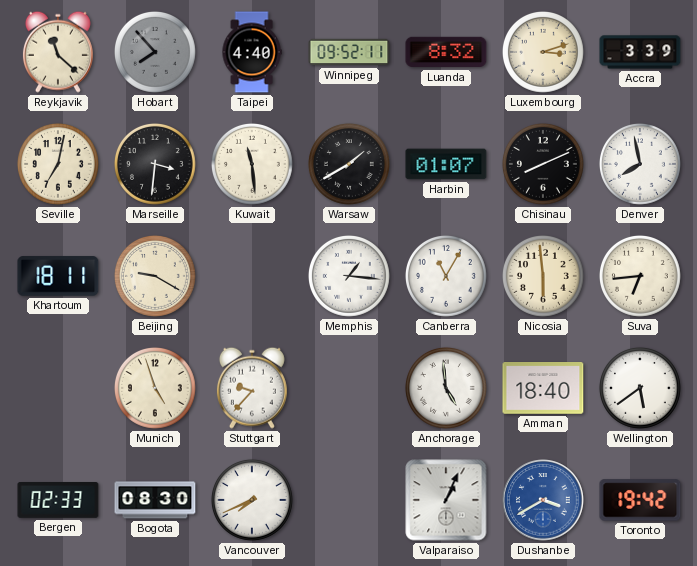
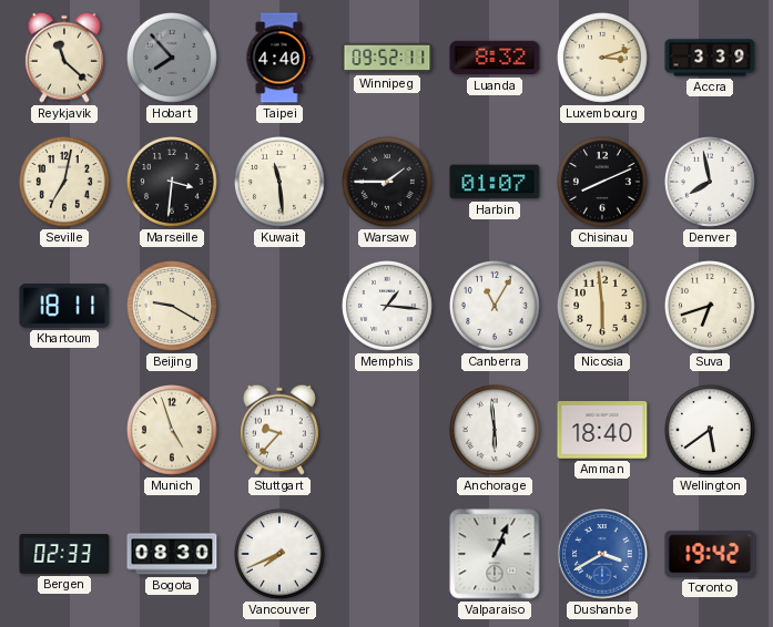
Warsaw: 1:40 -> 1:45 (387, 182)
Suva: 6:44 -> 6:42 (710, 306)
Anchorage: 4:59 -> 5:59 (495, 430)
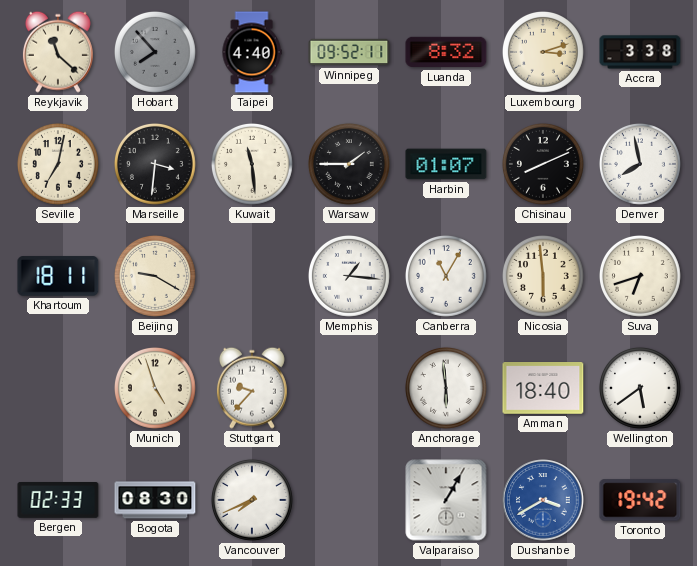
Accra: 3:39 -> 3:38 (640, 52)
Valparaiso: 1:04 -> 1:05 (446, 500)
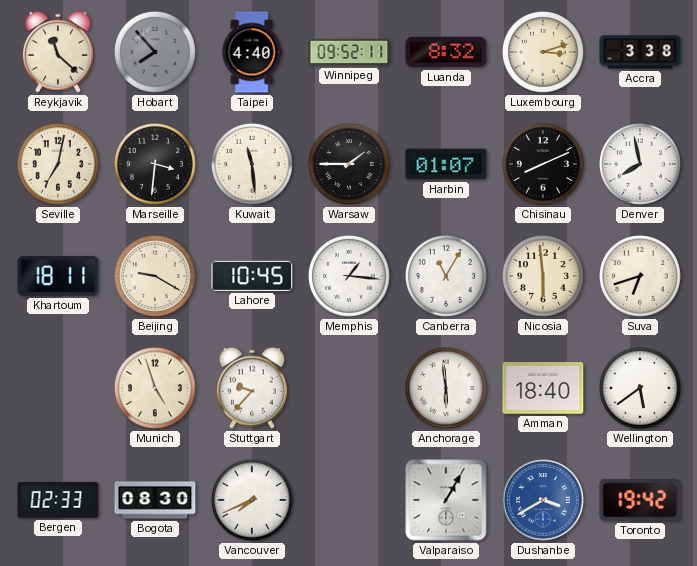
Lahore: none -> 10:45 (252, 276)
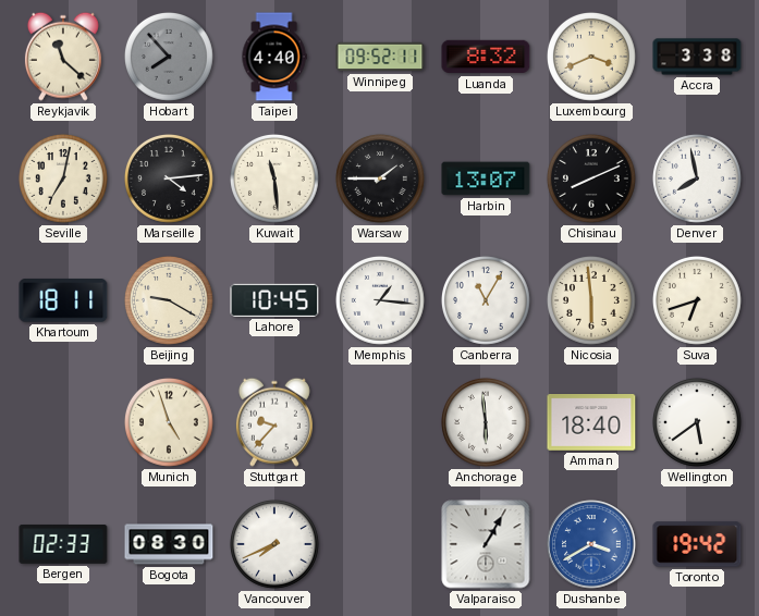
Luxembourg: 3:12 -> 3:41 (591, 57)
Marseille: 3:31 -> 4:14 (169, 178)
Harbin: 01:07 -> 13:07 (486, 178)
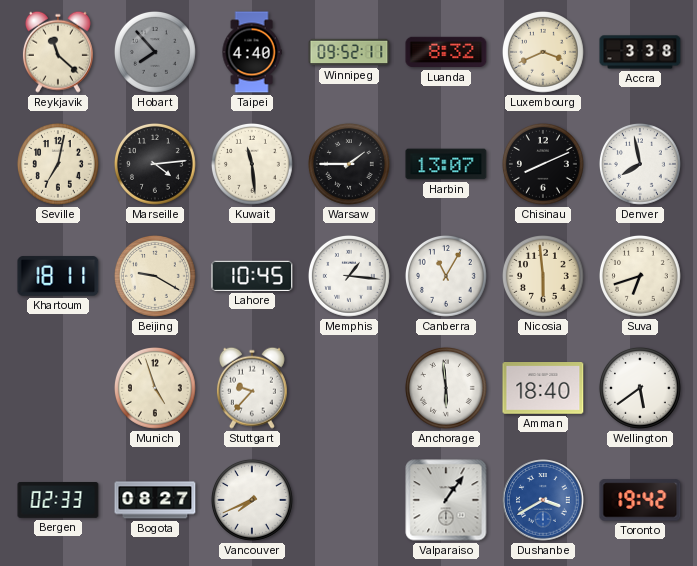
Bogota: 08:30 -> 08:27 (155, 500)
Valparaiso: 1:05 -> 1:06 (446, 500)
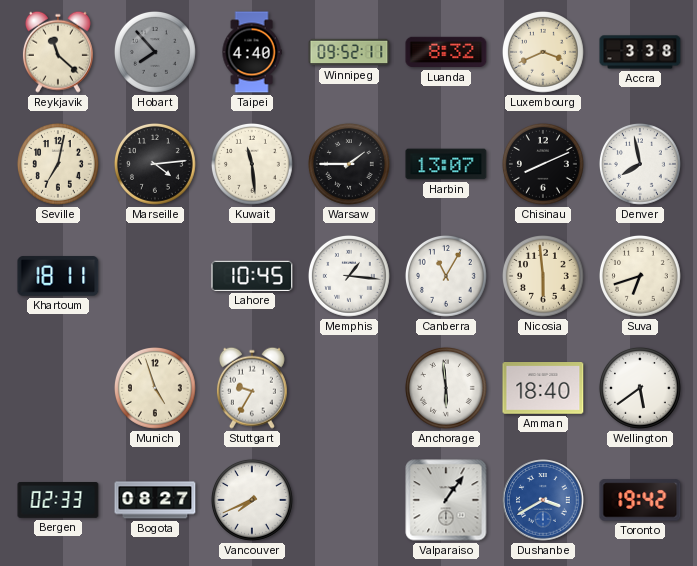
Beijing: 9:20 -> none (155, 276)
Stuttgart: 9:37 -> 9:35 (252, 388)
